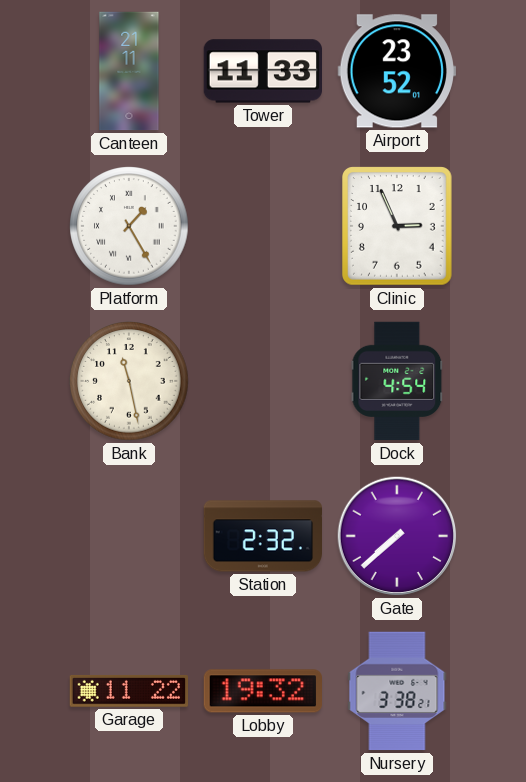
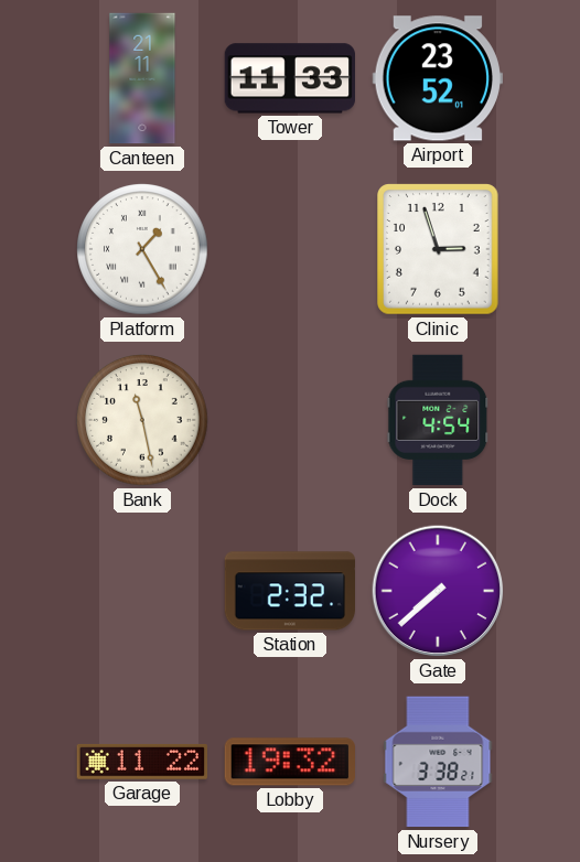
Clinic: 2:56 -> 2:57 (439, 249)
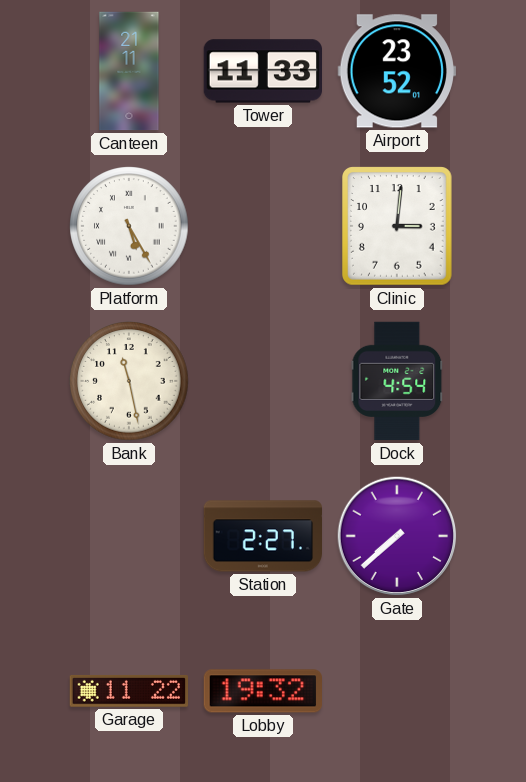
Platform: 1:25 -> 5:25 (129, 226)
Clinic: 2:57 -> 3:01 (398, 226)
Station: 2:32 -> 2:27 (262, 536)
Nursery: 3:38 -> none (438, 762)
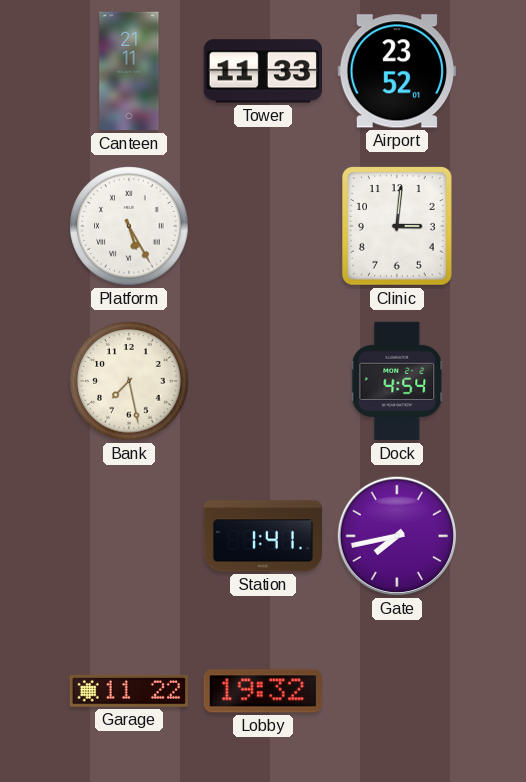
Bank: 11:28 -> 7:28 (129, 381)
Station: 2:27 -> 1:41 (262, 536)
Gate: 7:38 -> 7:43 (397, 536)
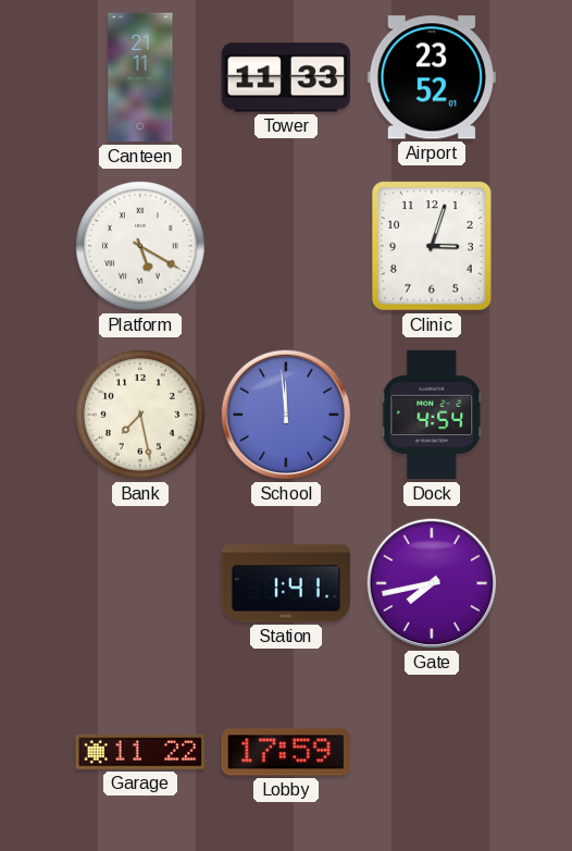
Platform: 5:25 -> 5:20 (140, 246)
Clinic: 3:01 -> 3:03 (433, 246)
School: none -> 11:59 (286, 415)
Lobby: 19:32 -> 17:59 (285, 752)
